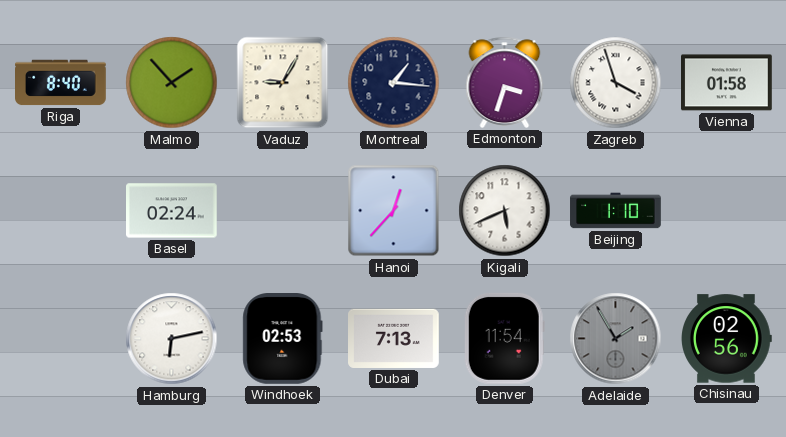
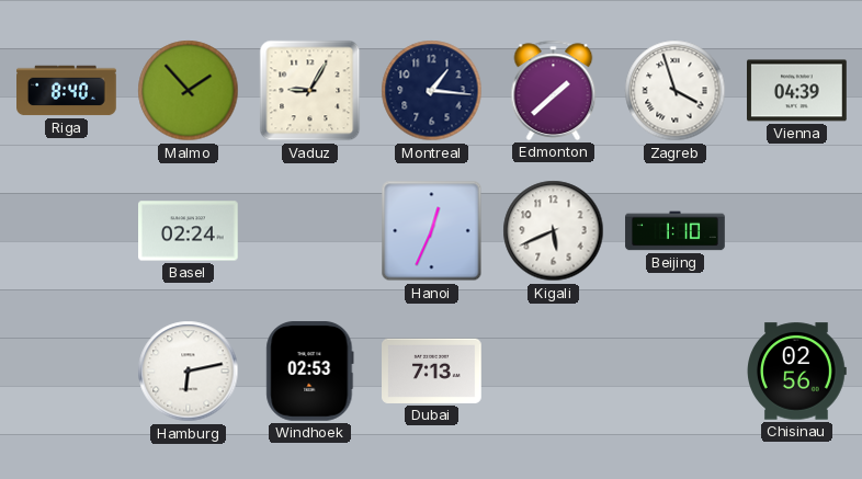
Edmonton: 3:33 -> 1:38 (554, 90)
Vienna: 01:58 -> 04:39 (797, 91)
Hanoi: 12:37 -> 12:34 (432, 231)
Denver: 11:54 -> none (504, 338)
Adelaide: 1:55 -> none (616, 339)
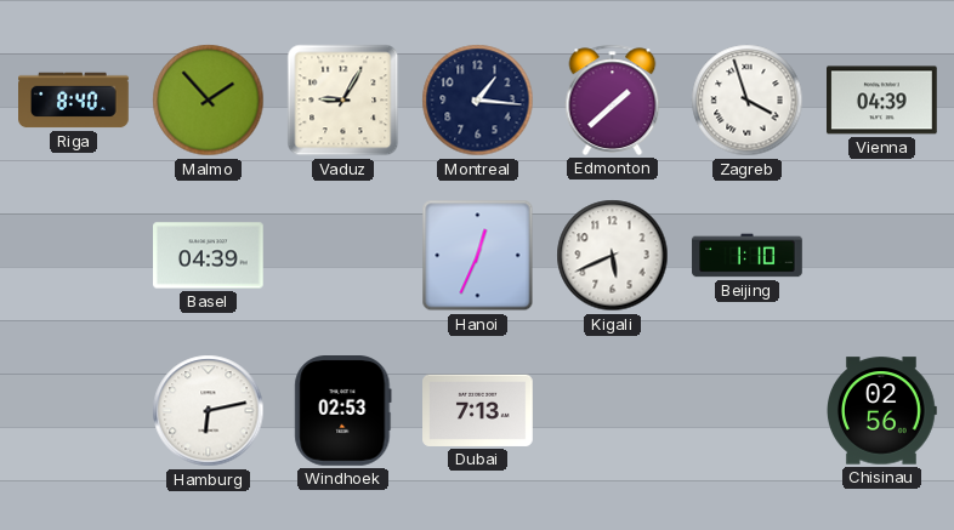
Basel: 02:24 -> 04:39 (209, 256)
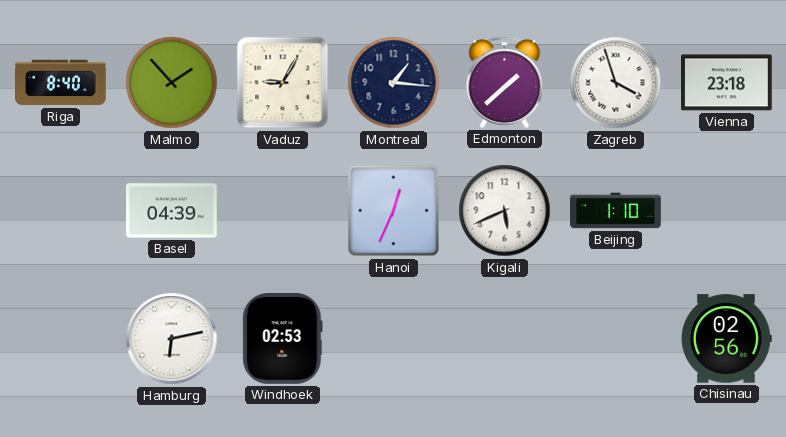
Vienna: 04:39 -> 23:18 (727, 83)
Dubai: 7:13 -> none (478, 410)
